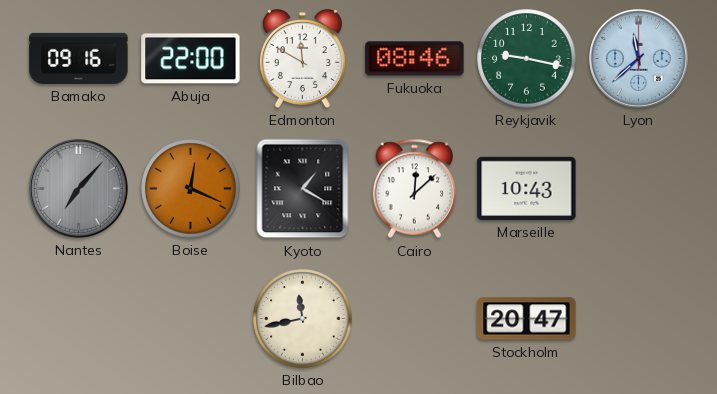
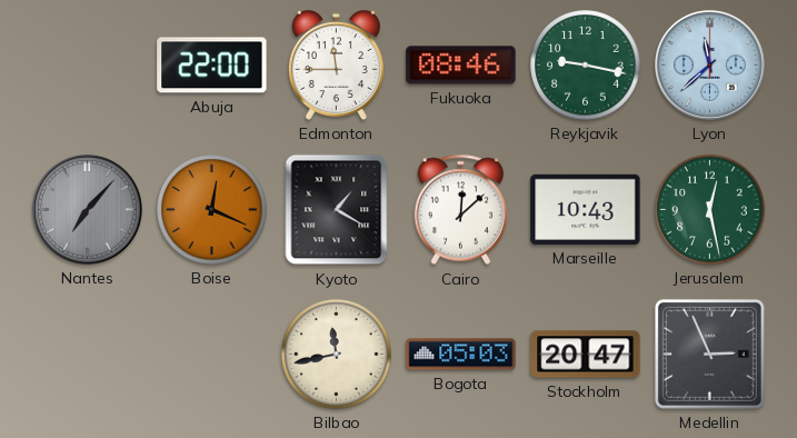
Bamako: 09:16 -> none (79, 58)
Edmonton: 11:50 -> 11:45 (336, 66)
Jerusalem: none -> 12:28 (710, 210)
Bogota: none -> 05:03 (461, 355)
Medellin: none -> 2:56 (709, 354)
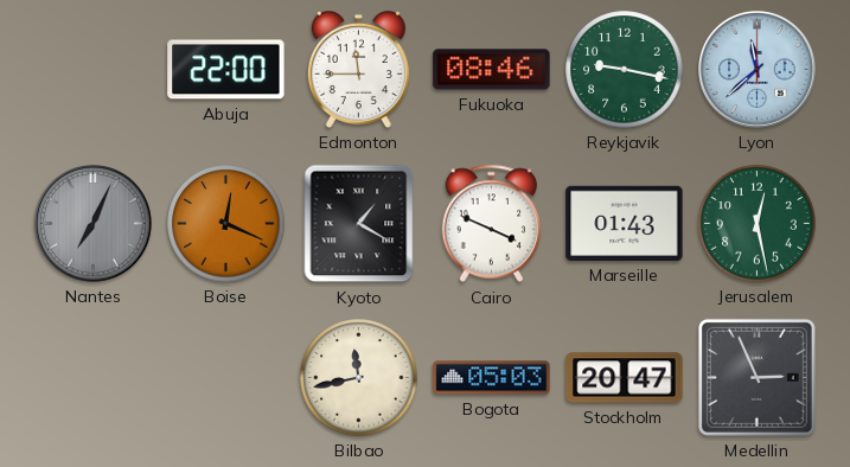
Nantes: 7:07 -> 7:04 (94, 224)
Cairo: 12:08 -> 3:49 (491, 224)
Marseille: 10:43 -> 01:43 (625, 223)
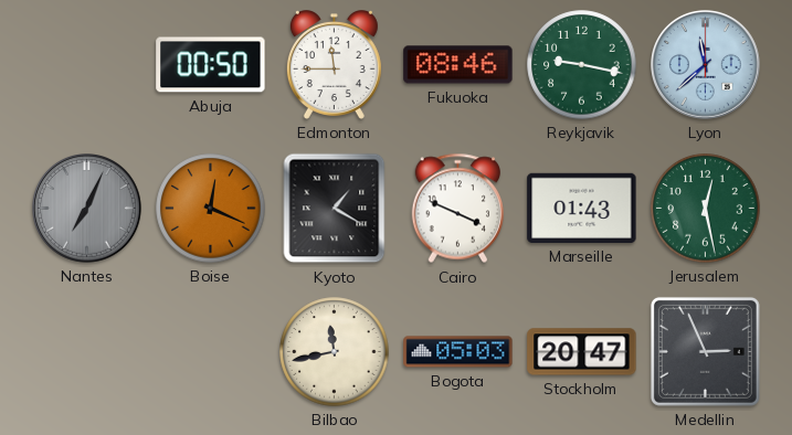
Abuja: 22:00 -> 00:50 (211, 65)
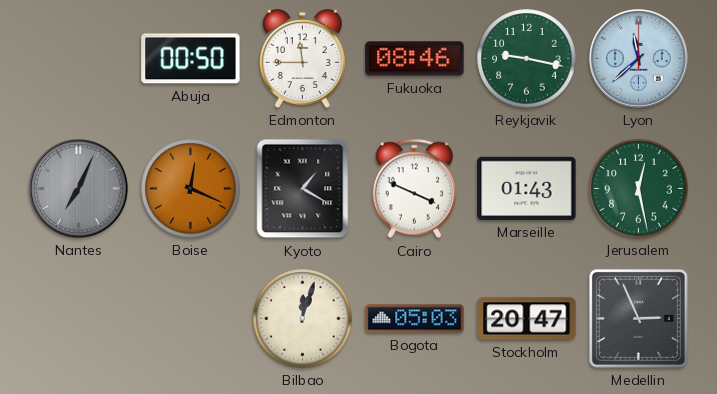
Bilbao: 11:43 -> 12:03 (303, 319)
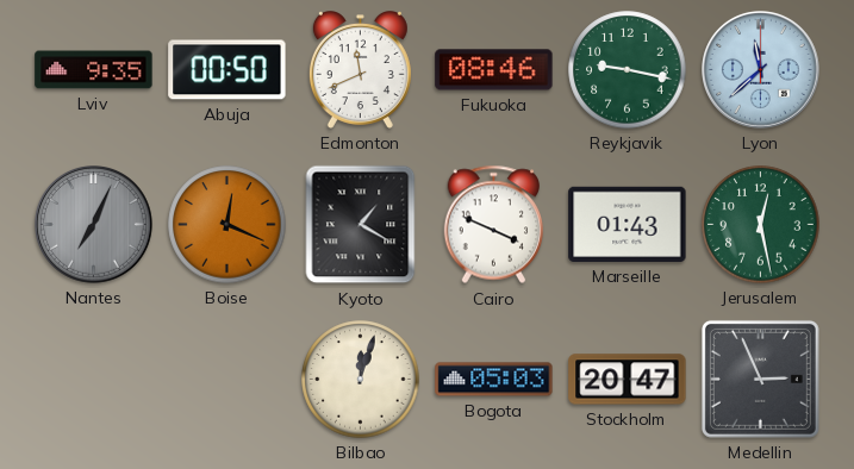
Lviv: none -> 9:35 (94, 70)
Edmonton: 11:45 -> 11:41 (360, 70)
